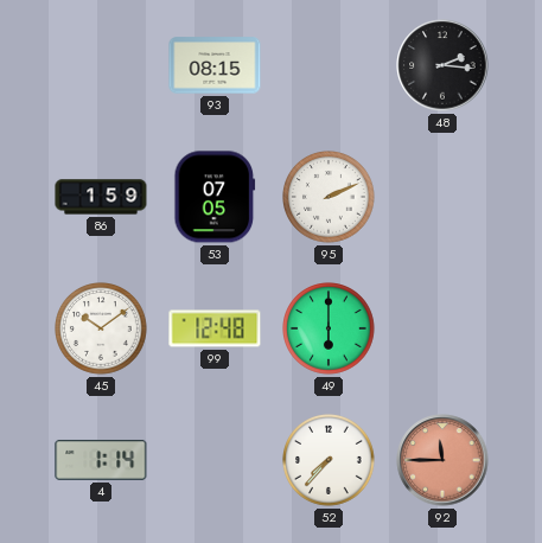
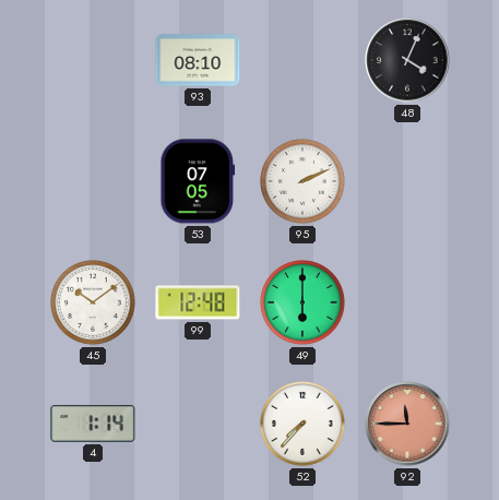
93: 08:15 -> 08:10 (198, 60)
48: 2:16 -> 4:04 (407, 60)
86: 1:59 -> none (101, 197)
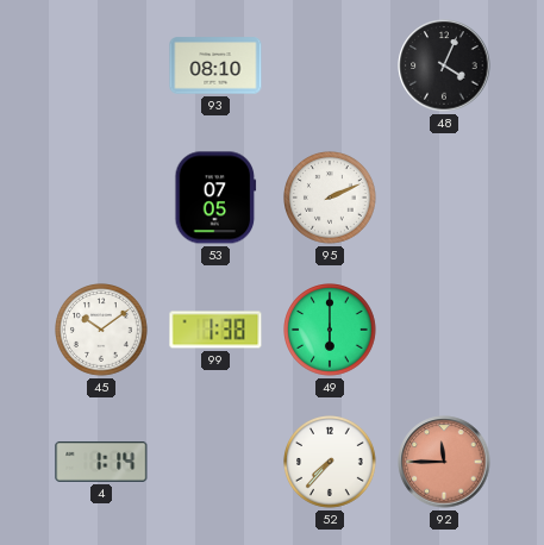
99: 12:48 -> 1:38 (215, 330)
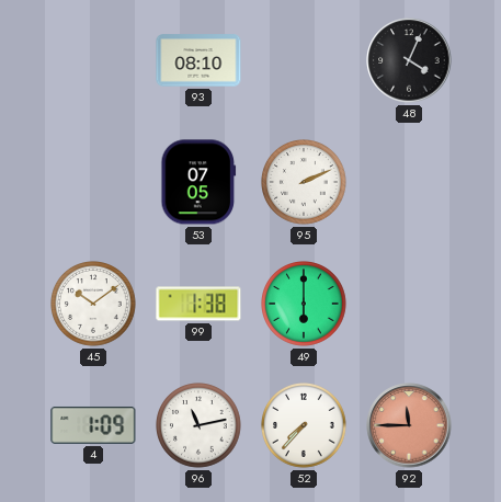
4: 1:14 -> 1:09 (93, 425)
96: none -> 11:13 (200, 426)
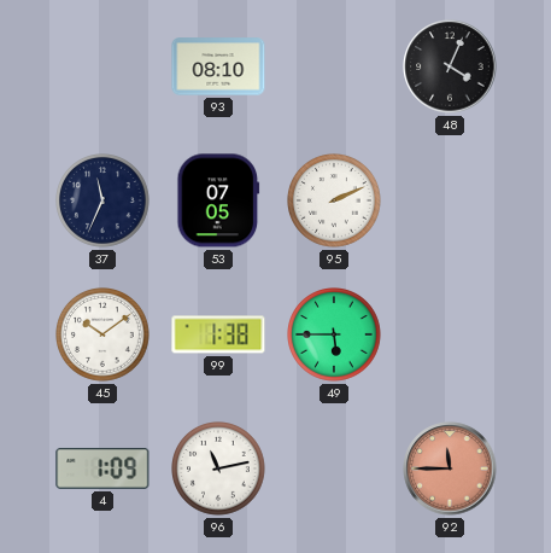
37: none -> 11:34 (104, 202)
49: 6:00 -> 5:45 (335, 336)
52: 7:37 -> none (305, 426)
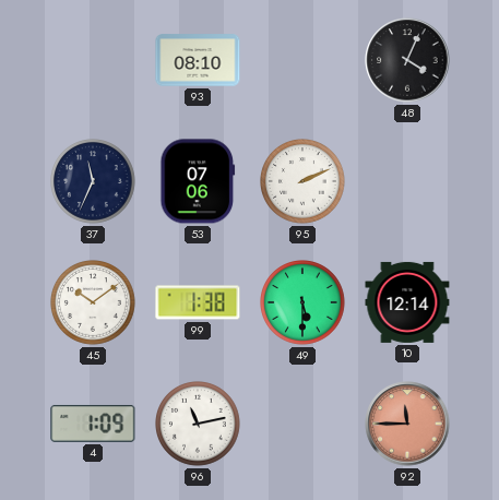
53: 07:05 -> 07:06 (198, 181)
49: 5:45 -> 5:30 (304, 303)
10: none -> 12:14 (407, 302)
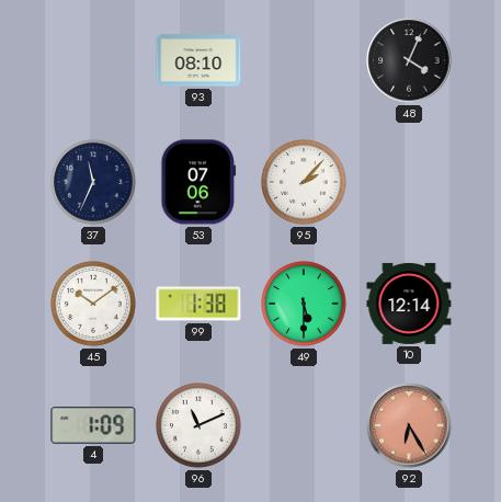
95: 2:11 -> 2:07 (305, 183)
96: 11:13 -> 11:11 (200, 426)
92: 11:45 -> 6:25 (409, 425)
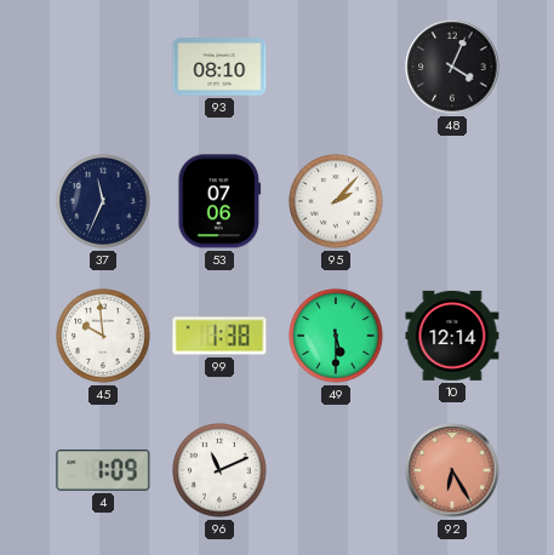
45: 10:09 -> 9:59 (104, 337)
